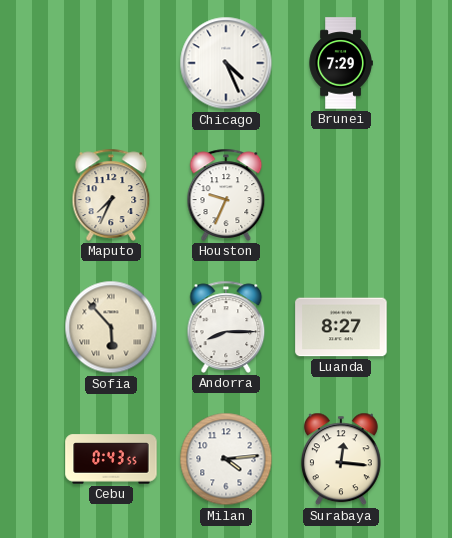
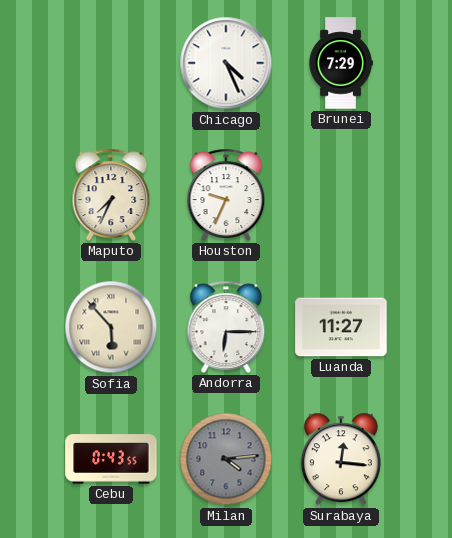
Andorra: 8:15 -> 6:15 (226, 327)
Luanda: 8:27 -> 11:27 (341, 327)
Milan dial: white -> grey (226, 459)
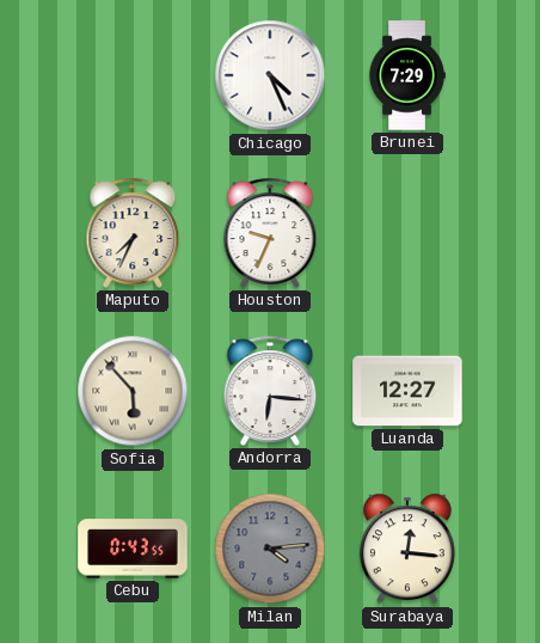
Andorra: 6:15 -> 6:16 (270, 391)
Luanda: 11:27 -> 12:27 (407, 391)
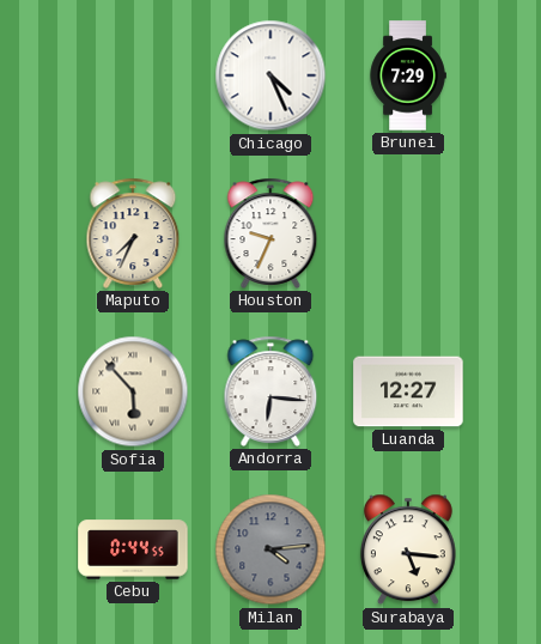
Cebu: 0:43 -> 0:44 (133, 549)
Surabaya: 12:16 -> 5:16 (408, 549)
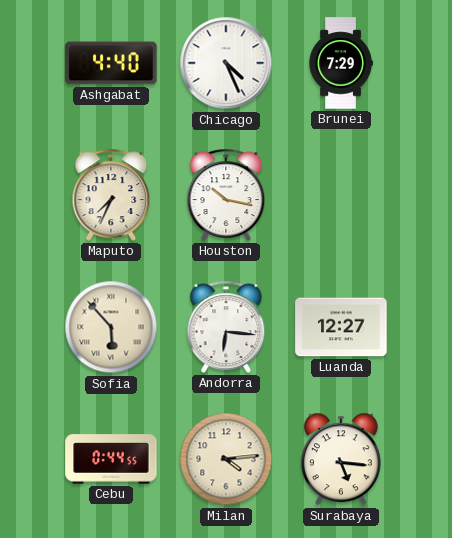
Ashgabat: none -> 4:40 (111, 63)
Houston: 9:34 -> 10:17 (226, 195)
Milan dial: grey -> cream (226, 459)
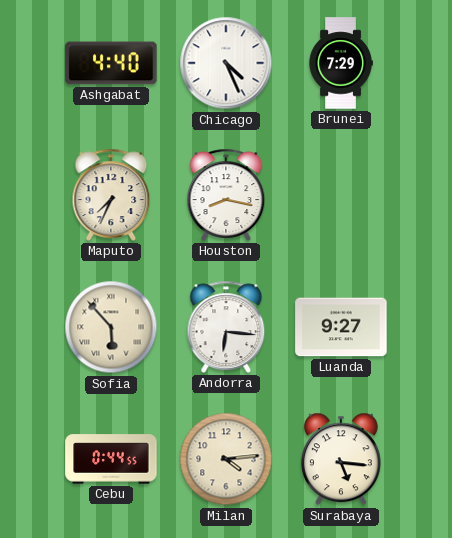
Houston: 10:17 -> 8:17 (226, 195)
Luanda: 12:27 -> 9:27 (341, 327)
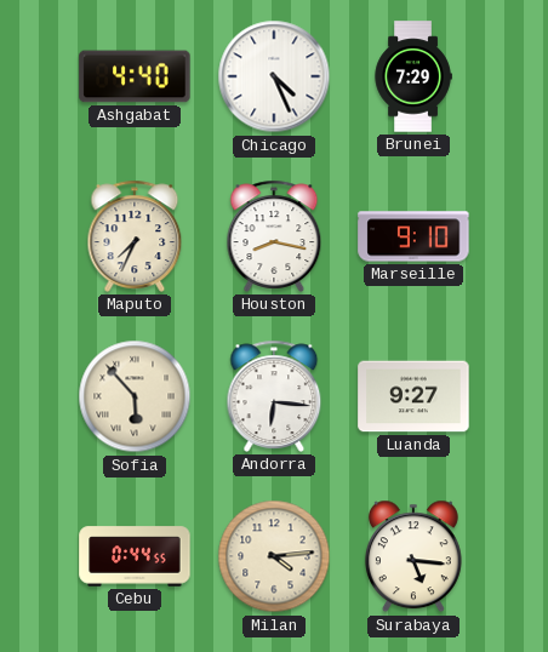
Marseille: none -> 9:10 (413, 236)
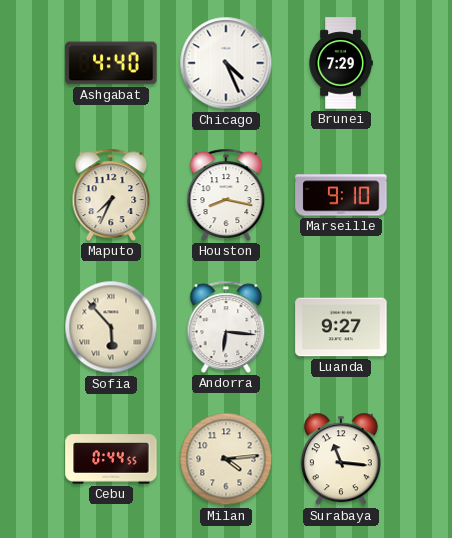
Surabaya: 5:16 -> 11:16 (341, 459)
